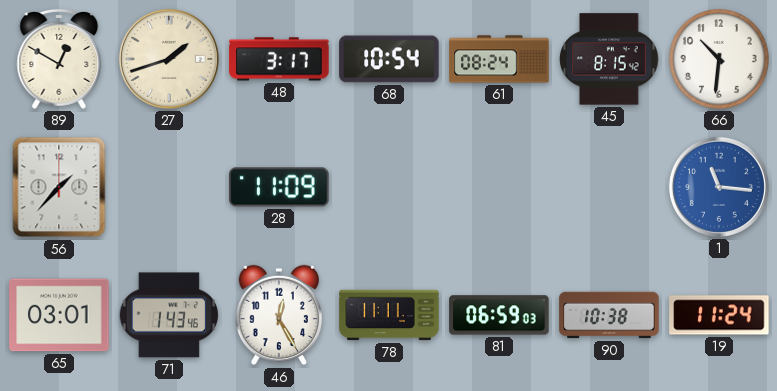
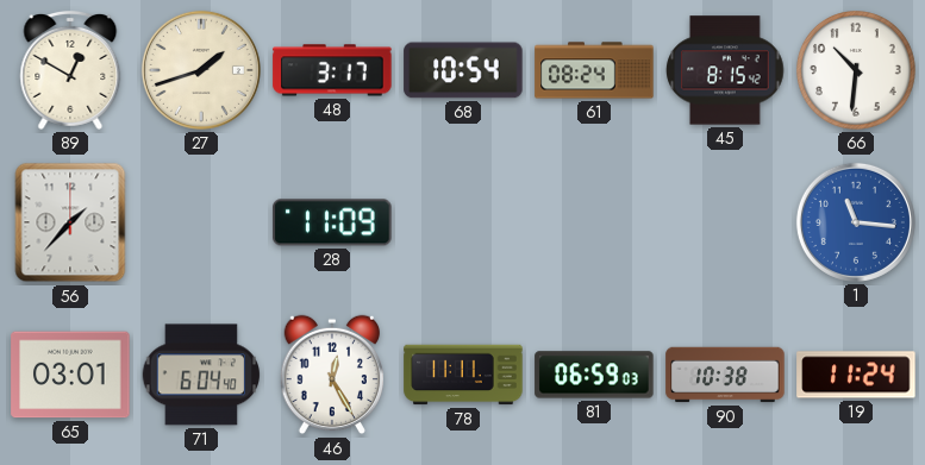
71: 1:43 -> 6:04 (200, 375)
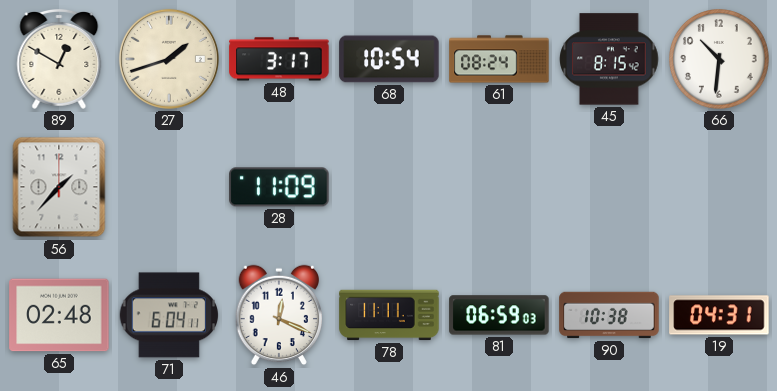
1: 11:16 -> none (856, 222)
65: 03:01 -> 02:48 (59, 315)
71: 6:04:40 -> 6:04:11 (168, 315)
46: 12:25 -> 12:19 (278, 315)
19: 11:24 -> 04:31 (719, 315)
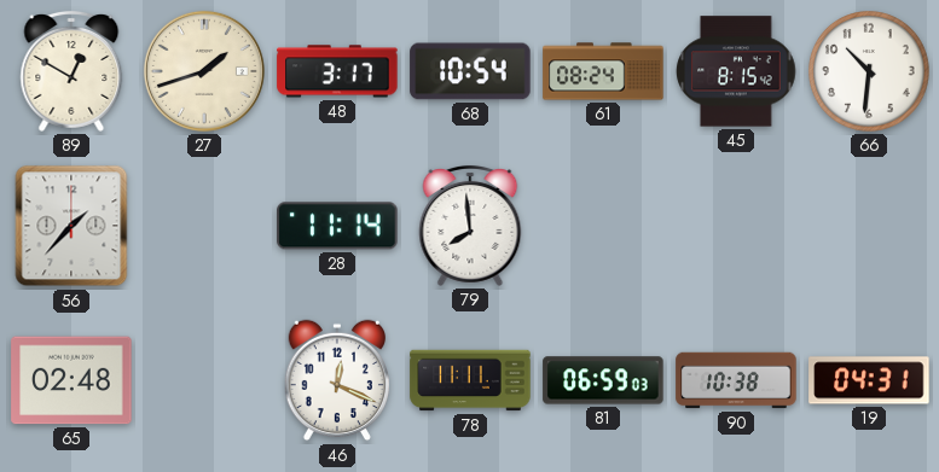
28: 11:09 -> 11:14 (337, 226)
79: none -> 7:59 (470, 226)
71: 6:04 -> none (168, 315)
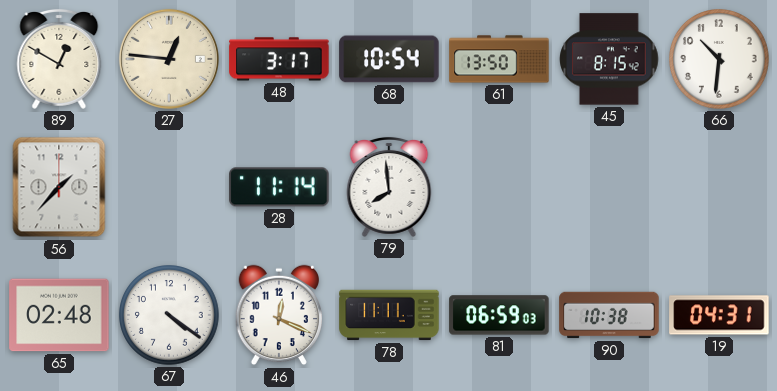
27: 1:42 -> 12:46 (169, 59)
61: 08:24 -> 13:50 (499, 59)
67: none -> 4:21 (170, 316)
